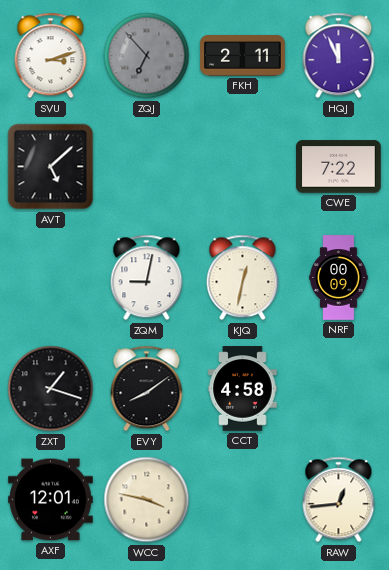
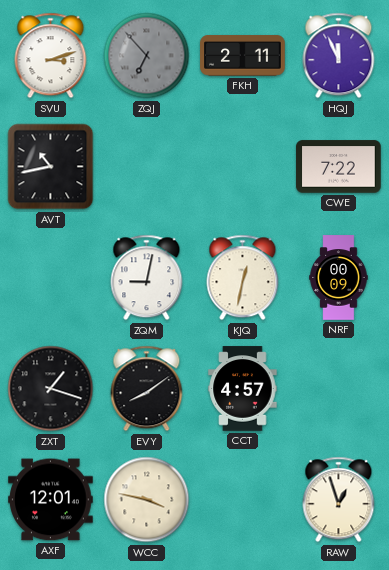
AVT: 5:08 -> 10:43 (51, 167)
CCT: 4:58 -> 4:57 (243, 389)
RAW: 12:44 -> 12:57 (339, 500)
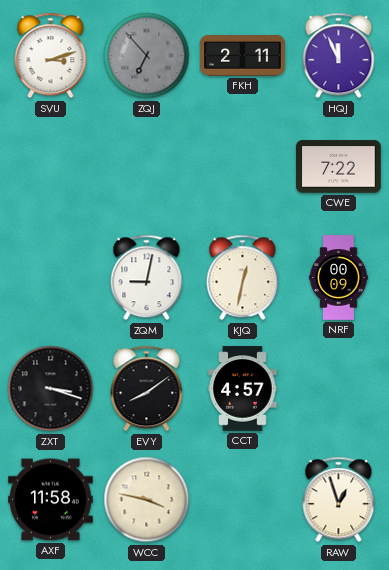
AVT: 10:43 -> none (51, 167)
ZXT: 1:18 -> 3:18 (51, 389)
AXF: 12:01 -> 11:58 (51, 500)
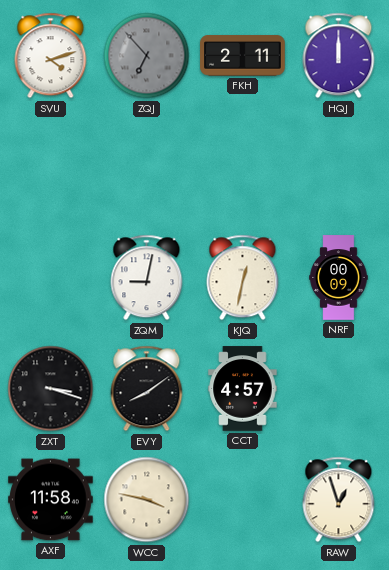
SVU: 3:12 -> 4:12 (51, 56)
HQJ: 11:56 -> 12:00 (339, 56)
CWE: 7:22 -> none (339, 167)
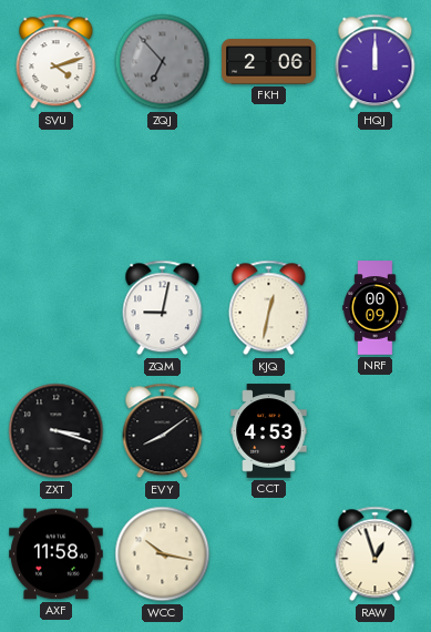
FKH: 2:11 -> 2:06 (269, 62)
CCT: 4:57 -> 4:53 (269, 431)
WCC: 3:47 -> 10:17 (163, 554)
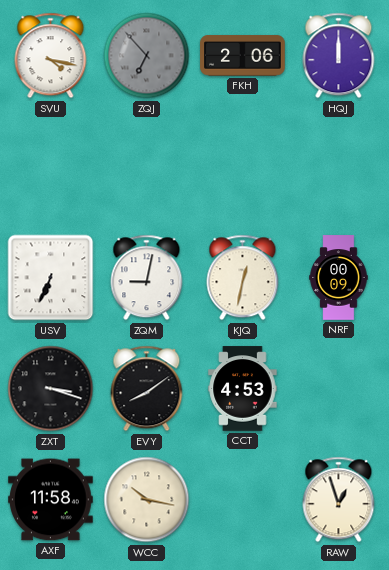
SVU: 4:12 -> 4:17 (51, 56)
USV: none -> 6:34 (51, 278)
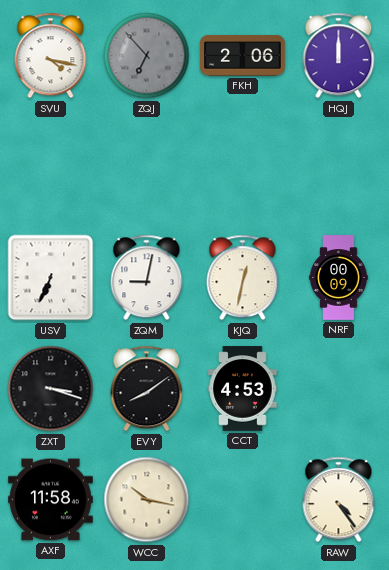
RAW: 12:57 -> 4:24 (339, 500)
